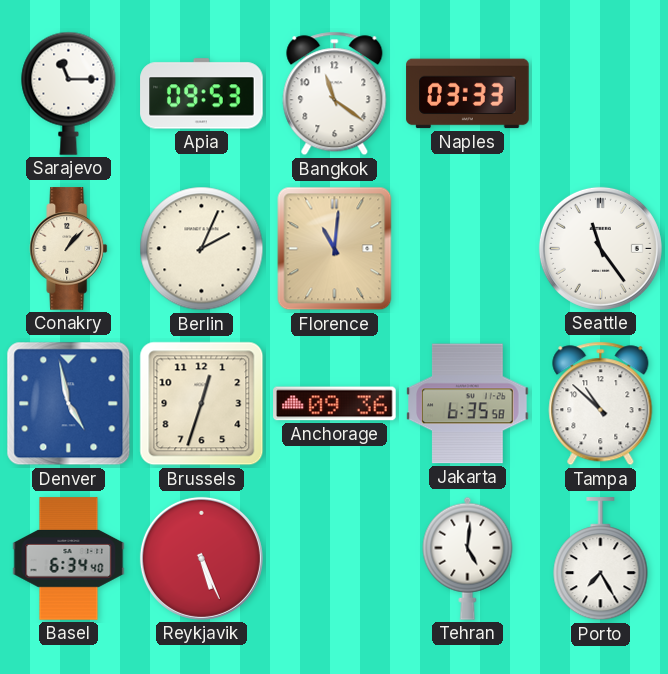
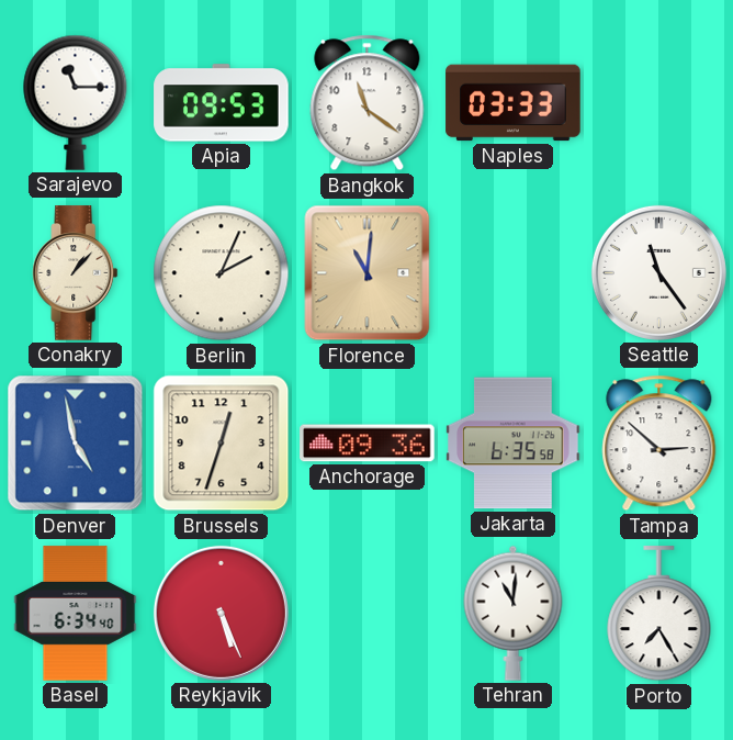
Tampa: 10:52 -> 2:52 (659, 444)
Tehran: 5:01 -> 11:01 (514, 613)
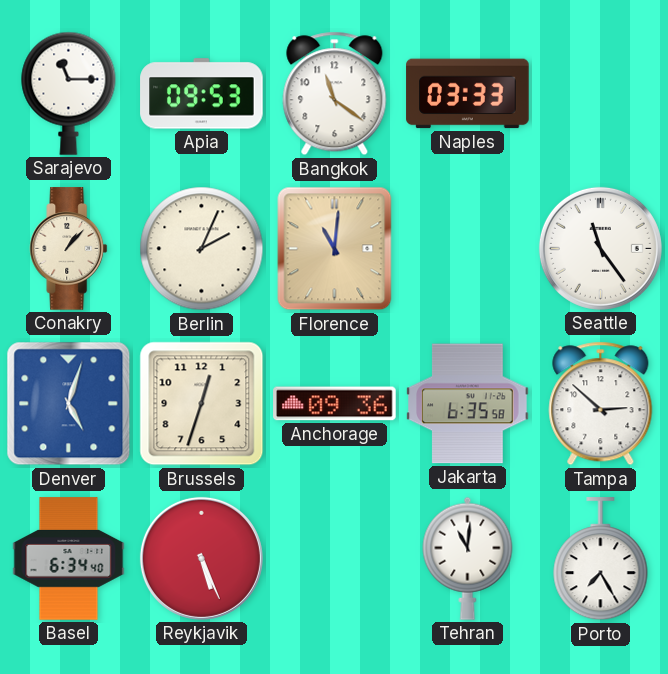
Denver: 4:58 -> 5:03 (69, 404)
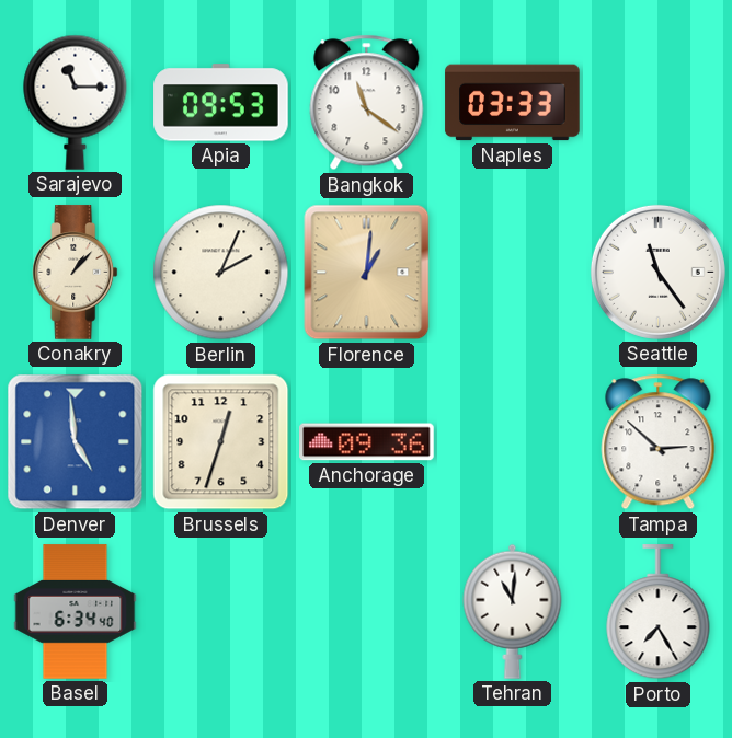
Florence: 11:01 -> 1:01 (367, 273)
Denver: 5:03 -> 4:59 (76, 442)
Jakarta: 6:35 -> none (468, 404)
Reykjavik: 5:26 -> none (201, 558)
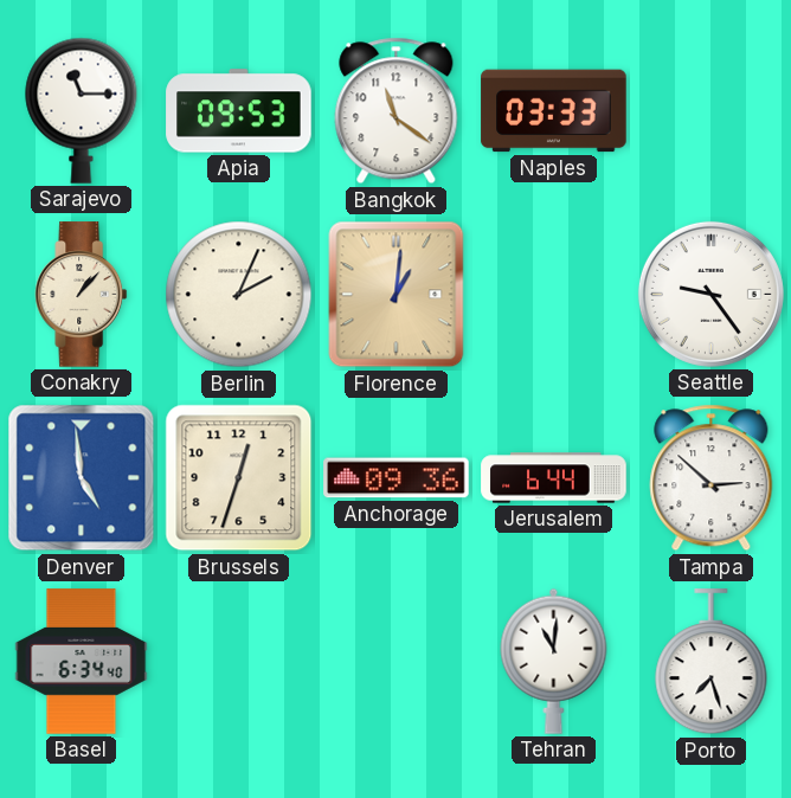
Seattle: 11:24 -> 9:24 (710, 294)
Jerusalem: none -> 6:44 (554, 478)
Porto: 7:25 -> 7:27 (712, 662)
